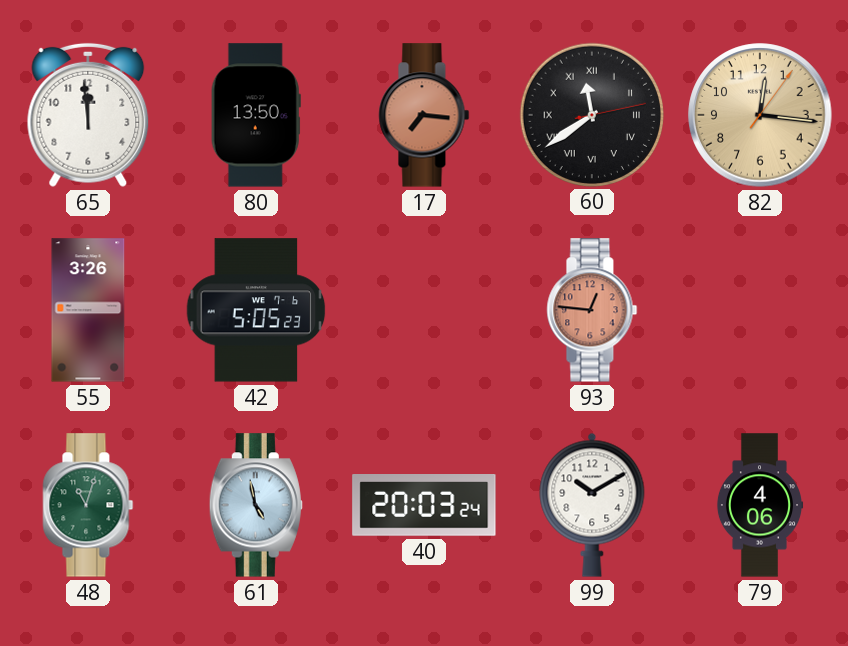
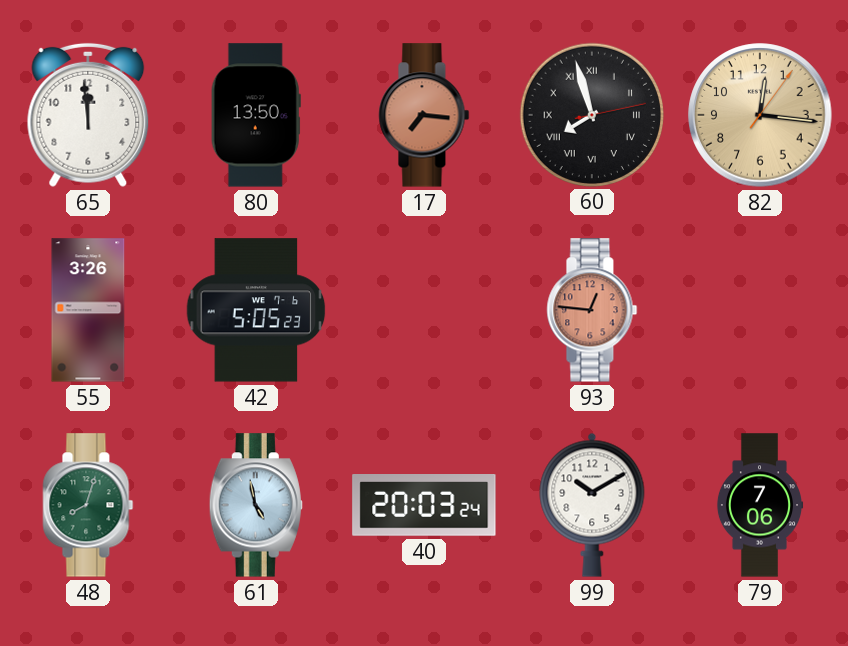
60: 11:39 -> 7:57 (591, 114)
48: 11:03 -> 8:03 (88, 505)
79: 4:06 -> 7:06 (760, 505)
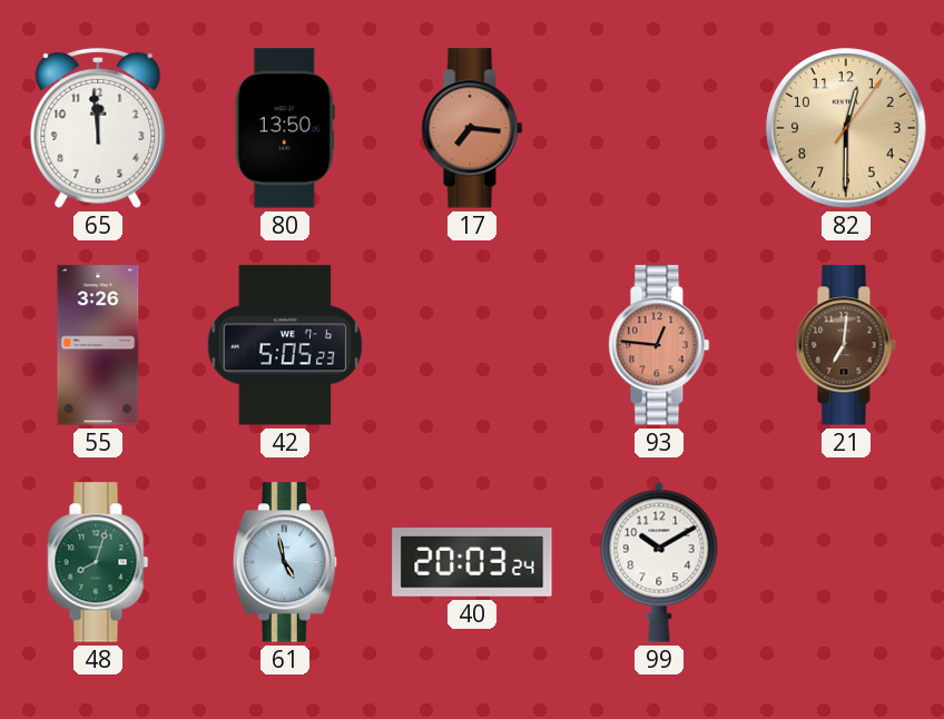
60: 7:57 -> none (591, 114)
82: 12:16 -> 12:30 (846, 128)
21: none -> 7:01 (846, 345)
79: 7:06 -> none (760, 505)
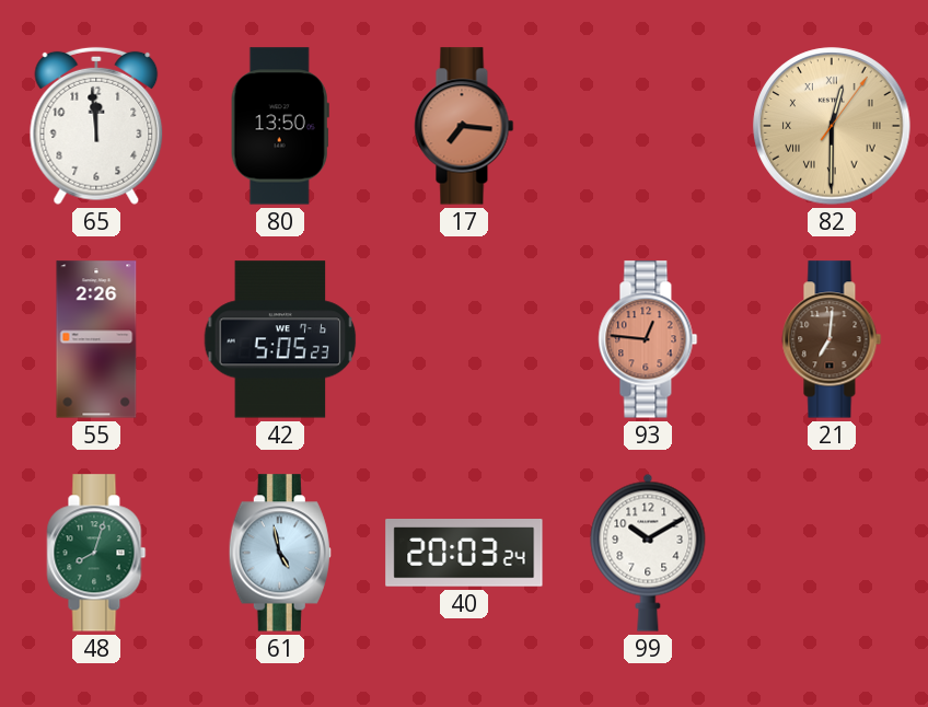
82 numerals: Arabic -> Roman (832, 126)
55: 3:26 -> 2:26 (96, 339)
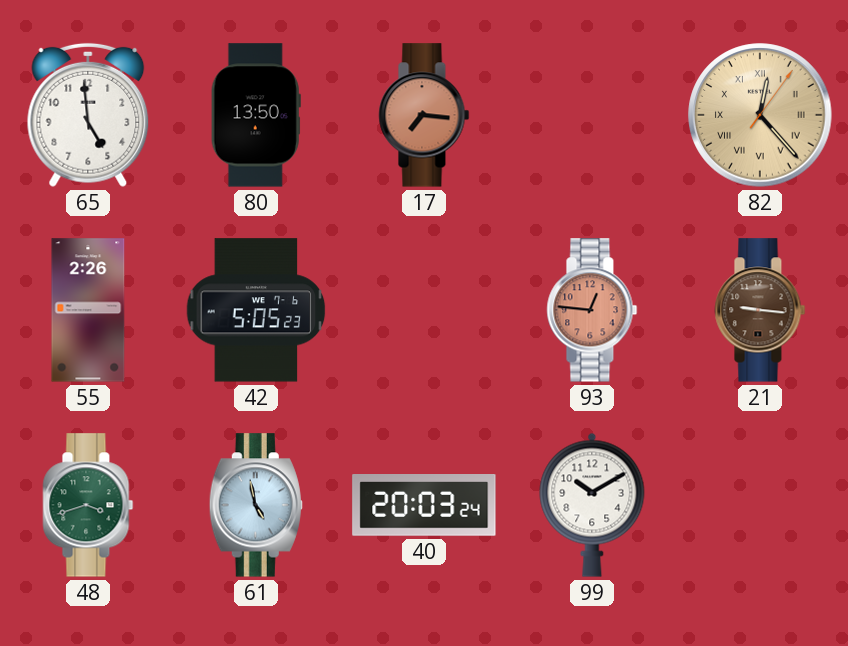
65: 11:59 -> 4:59 (88, 115)
82: 12:30 -> 12:23 (760, 115)
21: 7:01 -> 9:16 (760, 310)
48: 8:03 -> 3:42 (88, 505)
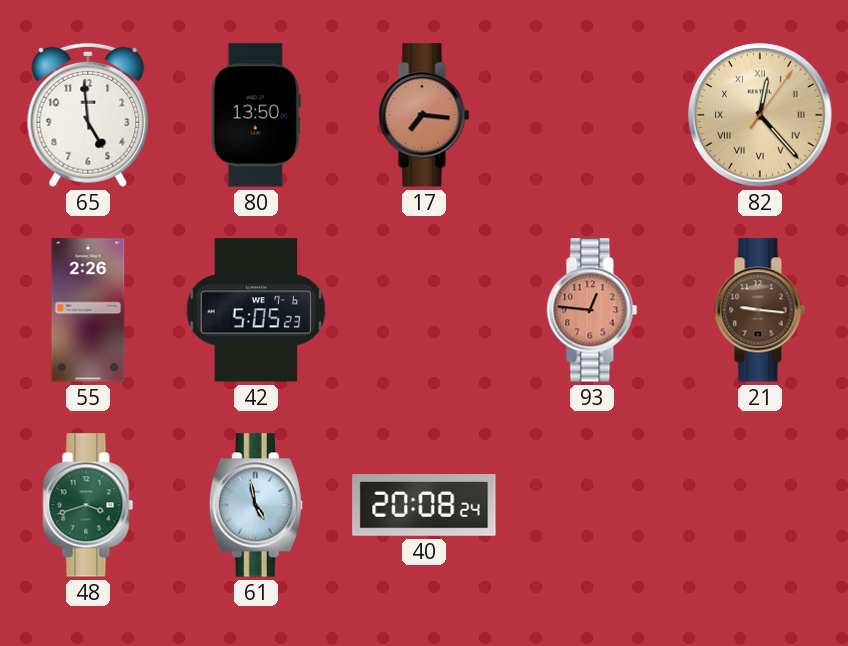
40: 20:03 -> 20:08 (424, 506)
99: 10:10 -> none (592, 505)
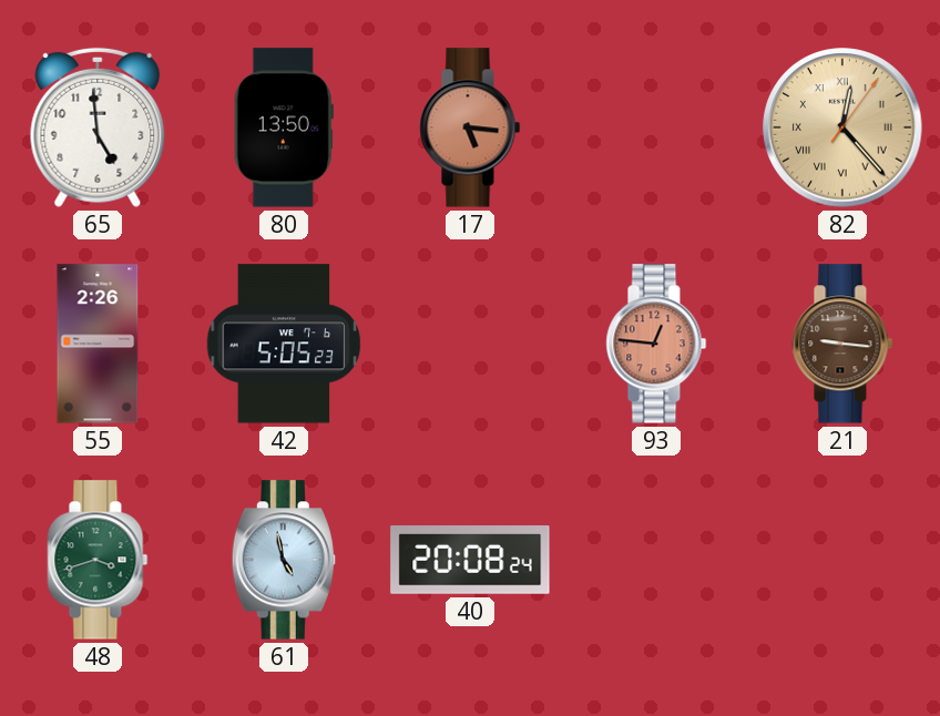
17: 7:16 -> 5:16 (470, 127)
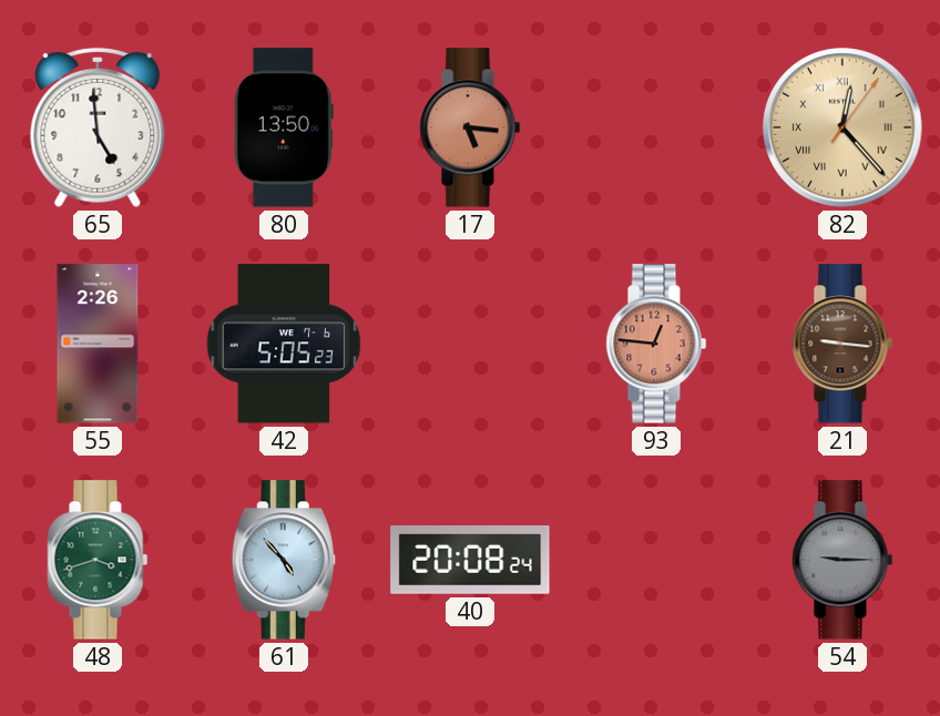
61: 4:58 -> 4:53 (284, 560)
54: none -> 9:15 (842, 560)
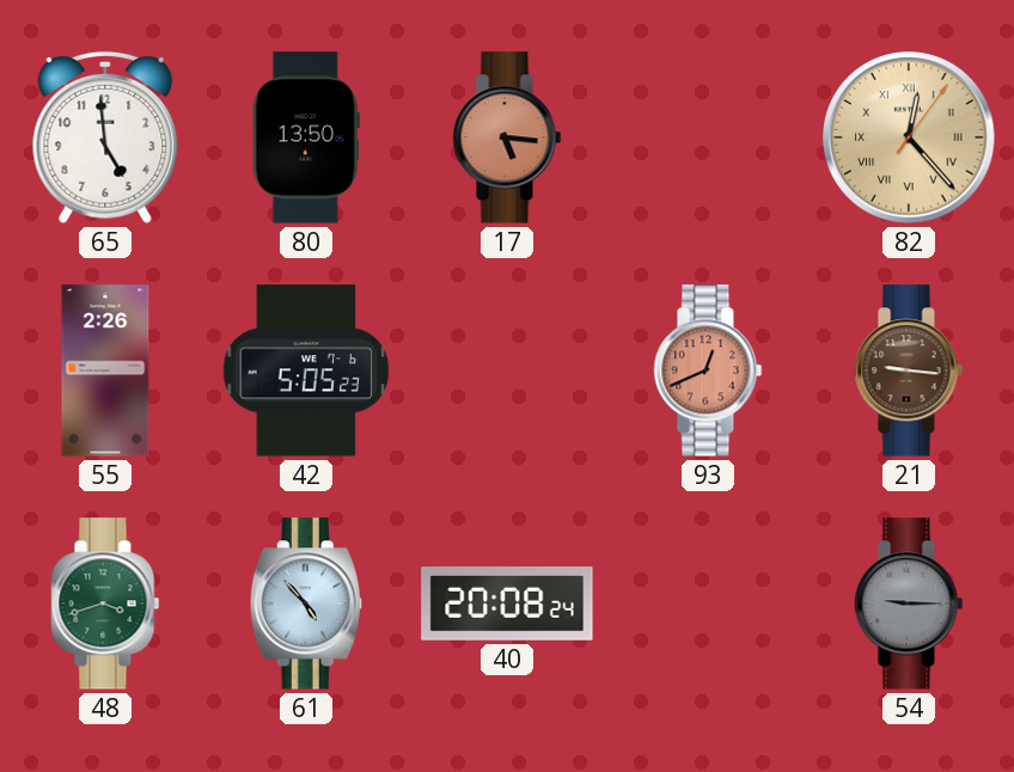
93: 12:46 -> 12:41 (708, 370)
